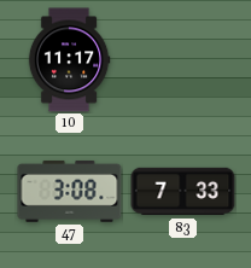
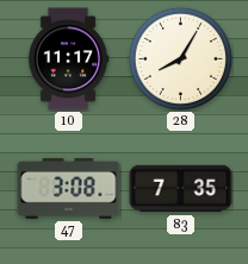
28: none -> 8:05 (180, 58)
83: 7:33 -> 7:35 (181, 189)
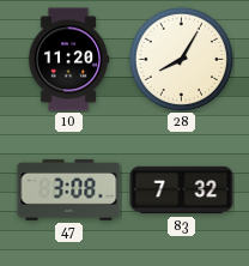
10: 11:17 -> 11:20 (68, 60)
83: 7:35 -> 7:32 (182, 191)
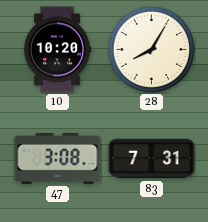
10: 11:20 -> 10:20 (57, 50)
83: 7:32 -> 7:31 (152, 159)
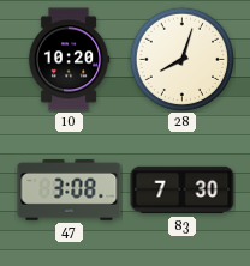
28: 8:05 -> 8:03 (181, 59)
83: 7:31 -> 7:30 (183, 191)
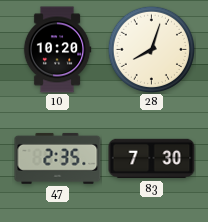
47: 3:08 -> 2:35 (58, 158)
